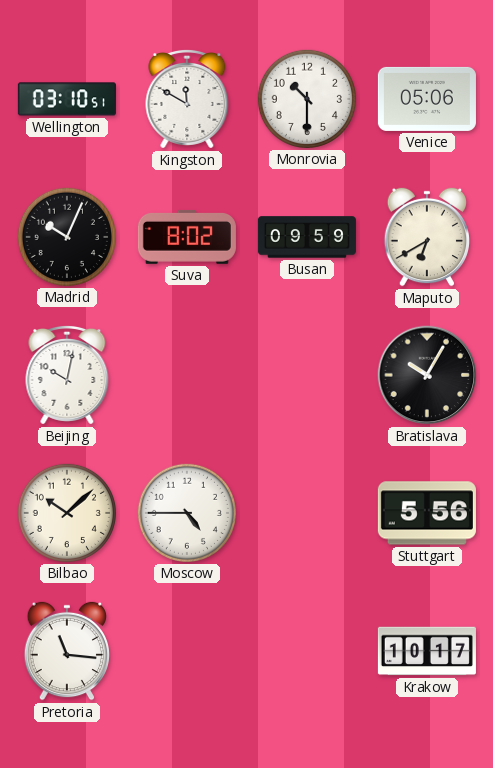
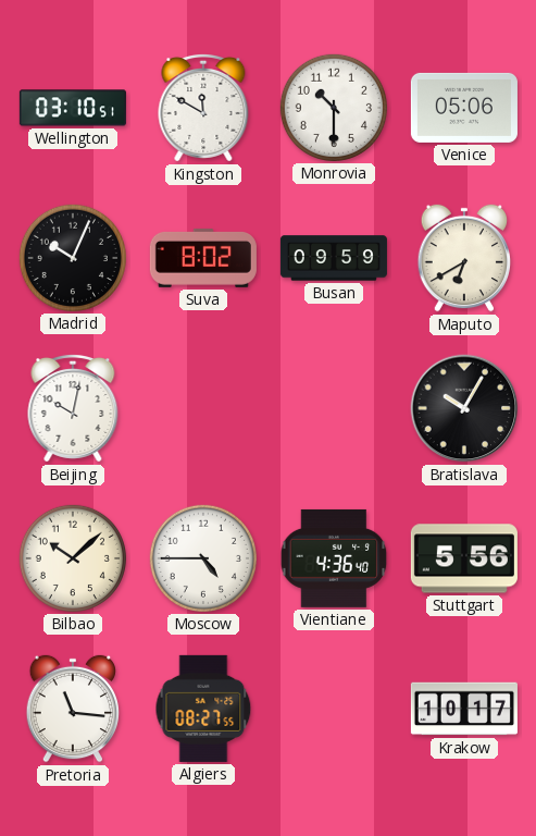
Vientiane: none -> 4:36 (334, 558)
Algiers: none -> 08:27 (203, 709)
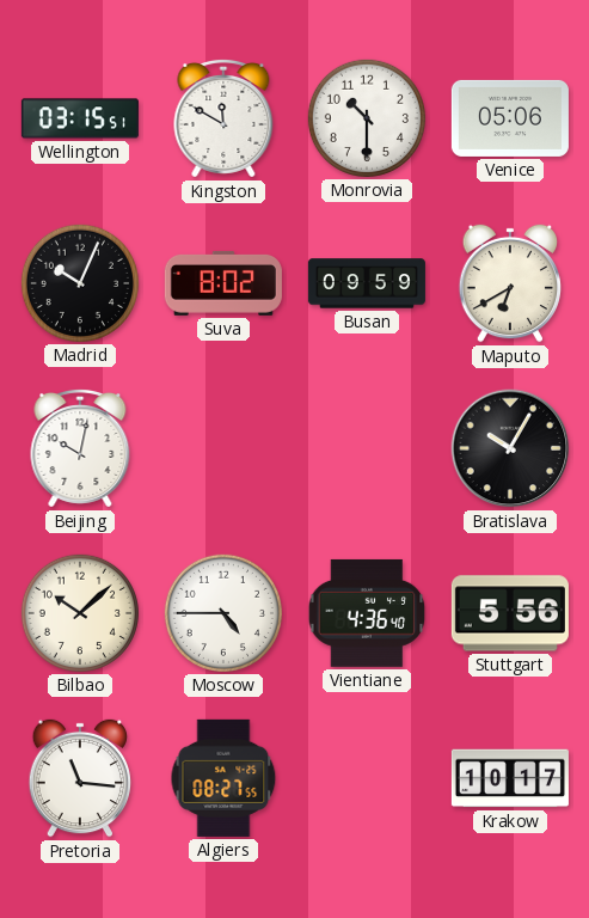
Wellington: 03:10 -> 03:15 (80, 118)
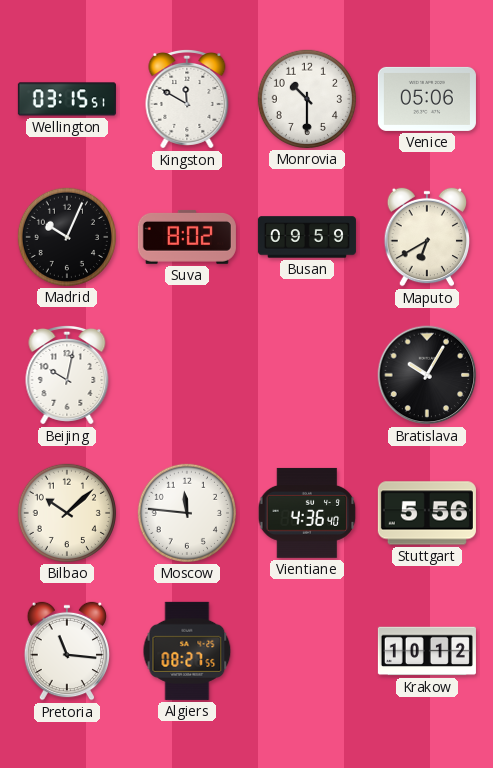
Moscow: 4:45 -> 11:46 (187, 513)
Krakow: 10:17 -> 10:12 (427, 651)
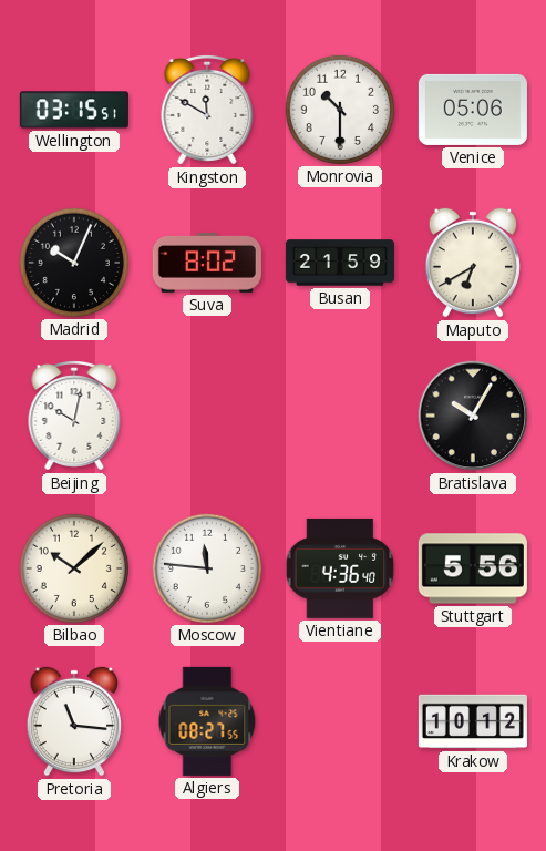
Busan: 09:59 -> 21:59 (340, 263)
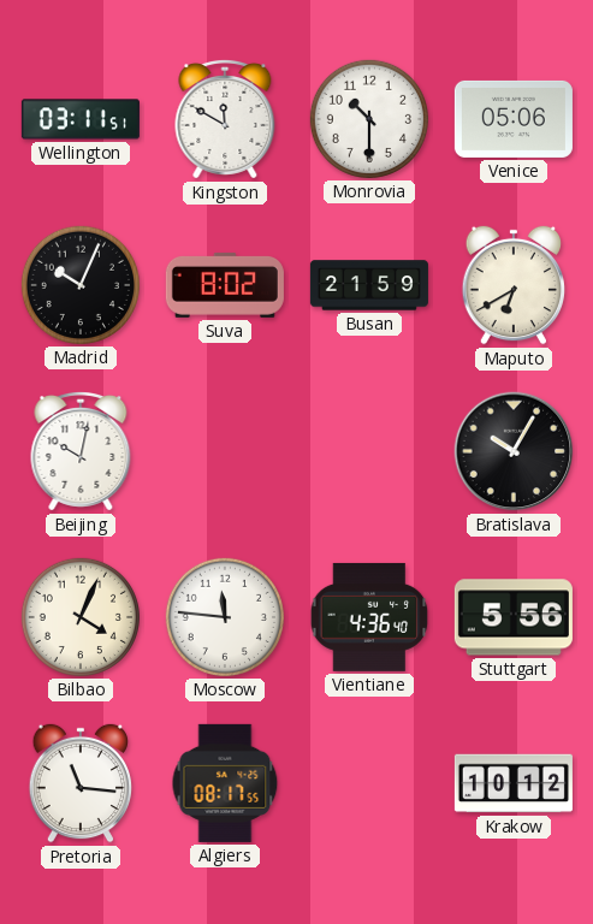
Wellington: 03:15 -> 03:11 (81, 119)
Bilbao: 10:08 -> 4:04 (81, 617)
Algiers: 08:27 -> 08:17 (225, 783)
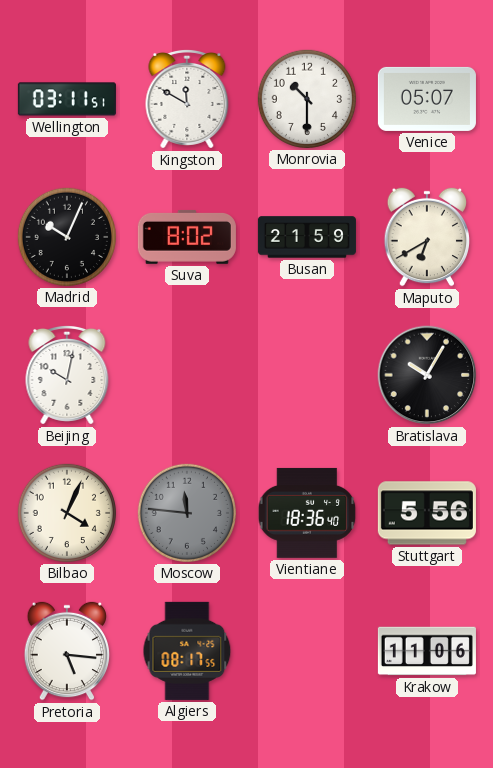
Venice: 05:06 -> 05:07 (427, 99)
Moscow dial: white -> grey (187, 513)
Vientiane: 4:36 -> 18:36 (307, 513)
Pretoria: 11:16 -> 5:16 (67, 651)
Krakow: 10:12 -> 11:06 (427, 651)
